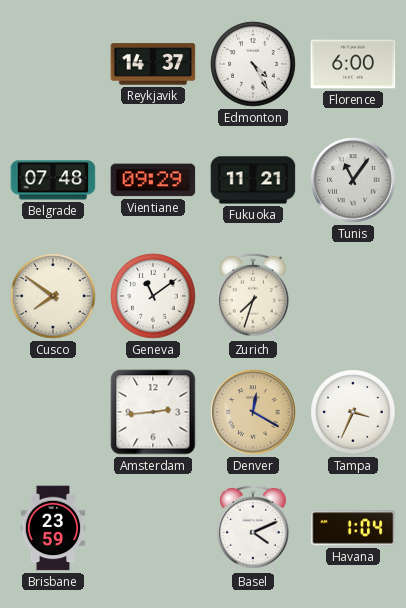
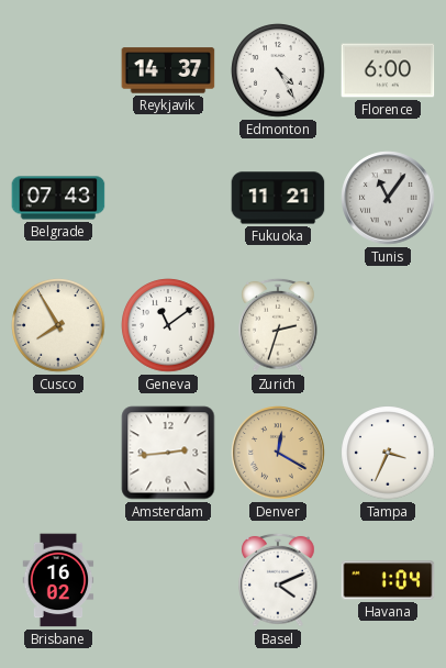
Belgrade: 07:48 -> 07:43 (58, 198)
Vientiane: 09:29 -> none (153, 180)
Cusco: 7:51 -> 7:55 (58, 325)
Zurich: 7:33 -> 2:33 (278, 325)
Brisbane: 23:59 -> 16:02 (58, 580)
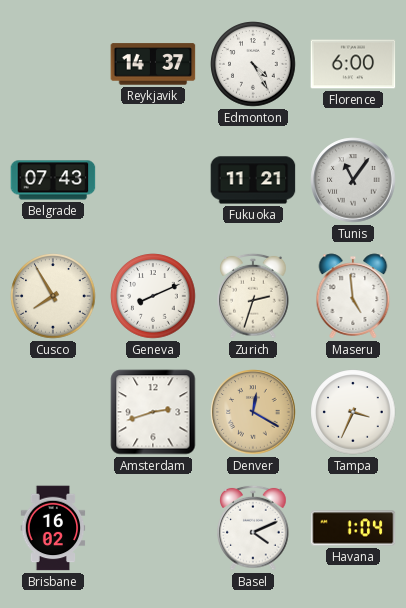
Geneva: 11:09 -> 8:11 (153, 296)
Maseru: none -> 4:59 (353, 296)
Amsterdam: 2:44 -> 2:42 (153, 412)
